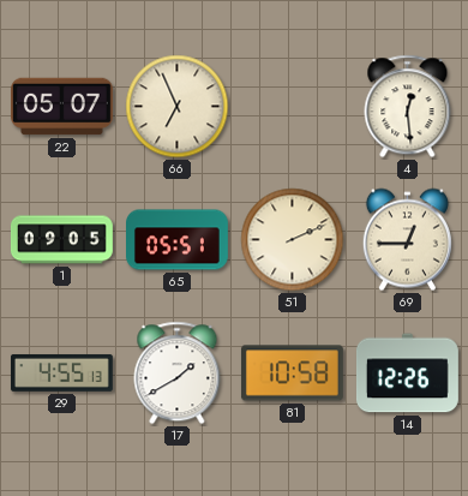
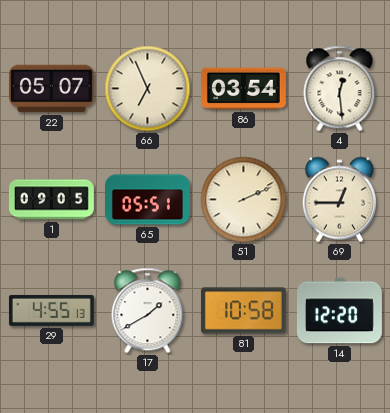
86: none -> 03:54 (243, 89)
14: 12:26 -> 12:20 (339, 311)
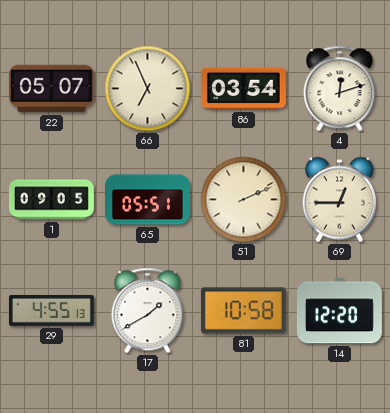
4: 12:29 -> 12:12 (340, 89)
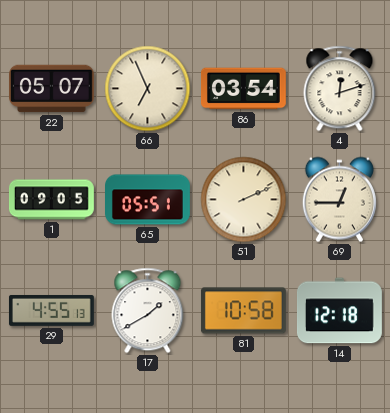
14: 12:20 -> 12:18 (339, 311)
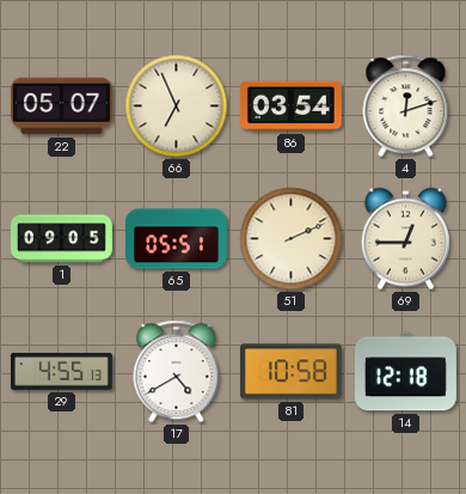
17: 1:40 -> 4:40 (177, 372)
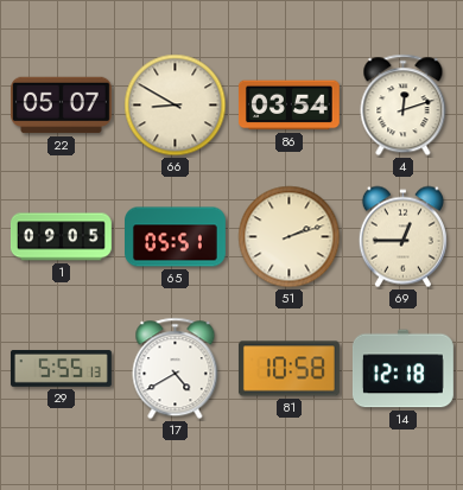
66: 6:56 -> 8:50 (176, 106)
51: 2:11 -> 2:12 (290, 237)
29: 4:55 -> 5:55 (61, 368)
